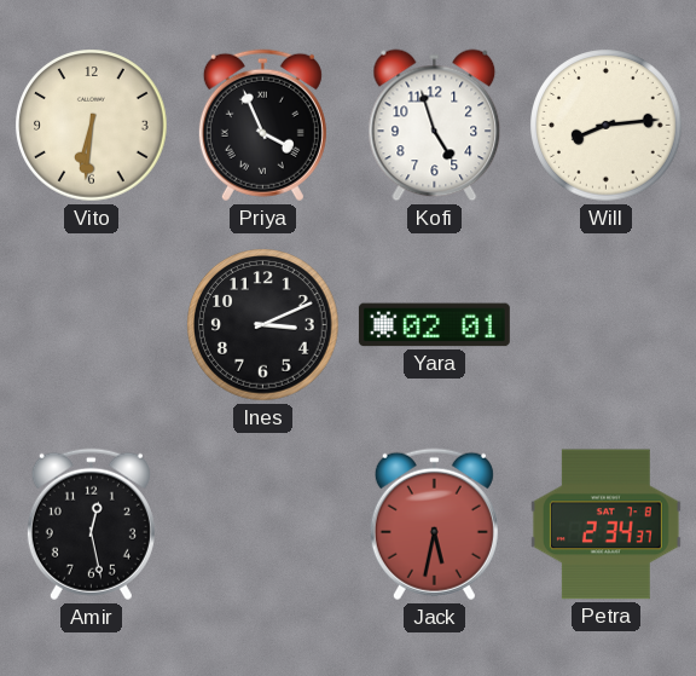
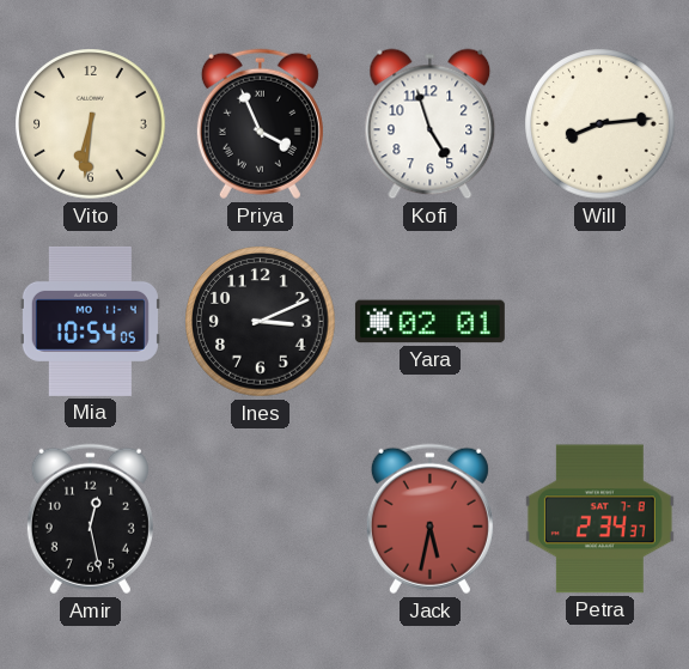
Mia: none -> 10:54 (90, 321)
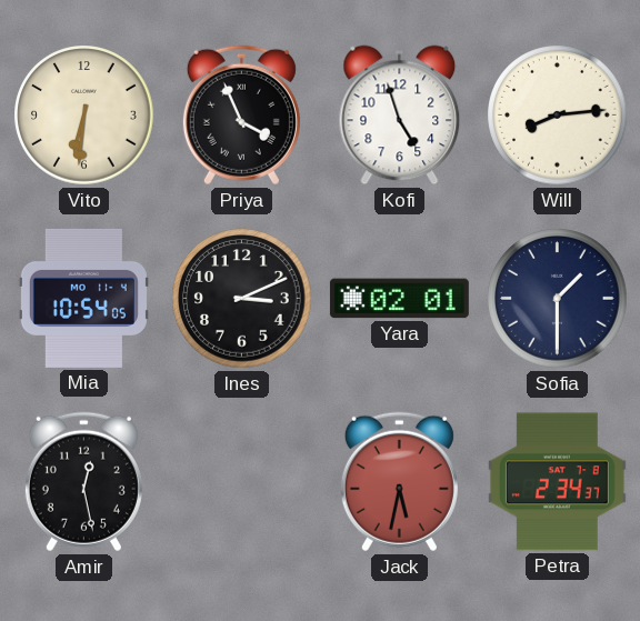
Sofia: none -> 1:30 (558, 299)
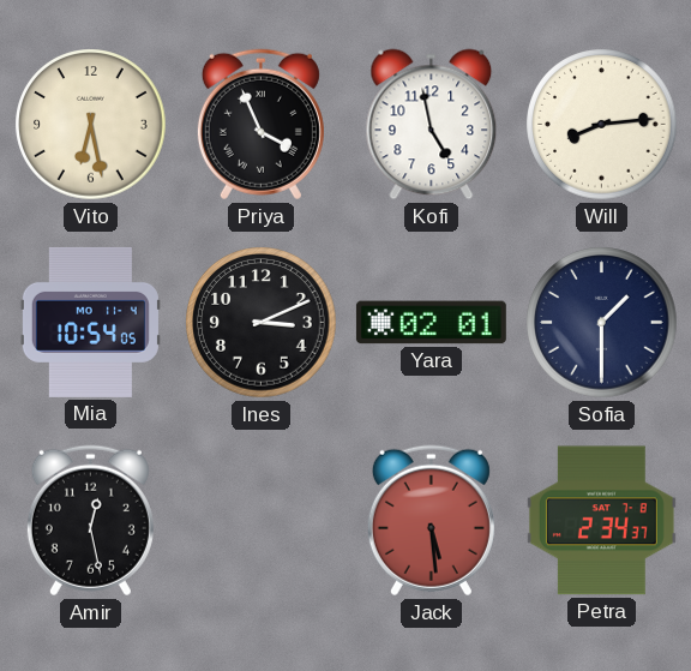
Vito: 6:31 -> 6:28 (91, 125)
Kofi: 4:57 -> 4:58 (432, 125)
Jack: 5:32 -> 5:29 (431, 521)
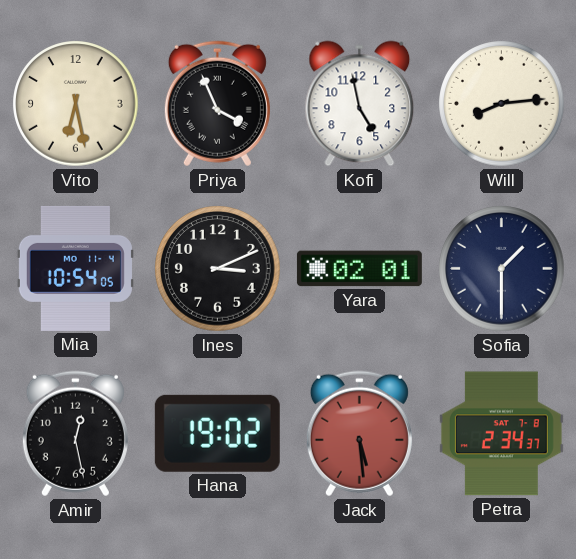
Hana: none -> 19:02 (217, 433)
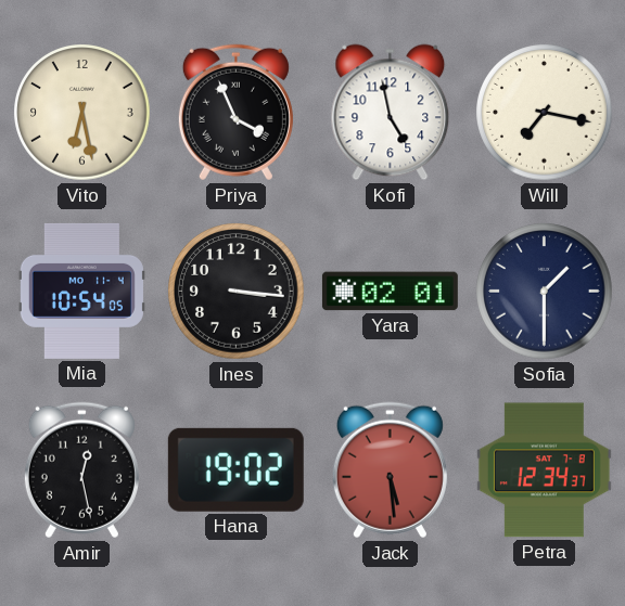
Will: 8:14 -> 7:17 (545, 113)
Ines: 3:11 -> 3:16 (237, 292)
Petra: 2:34 -> 12:34 (544, 470)
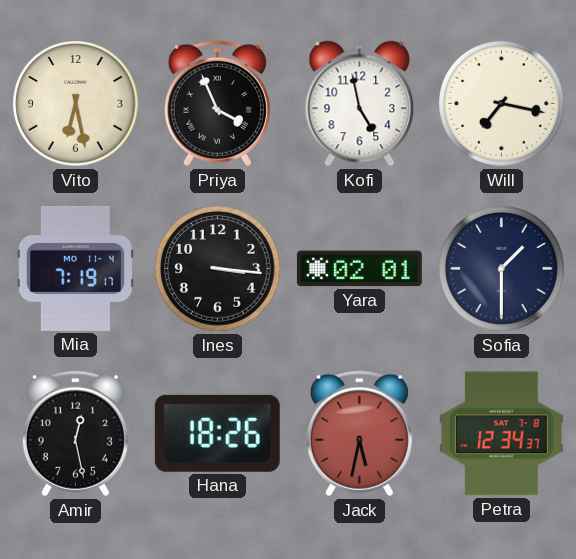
Mia: 10:54 -> 7:19 (75, 268)
Hana: 19:02 -> 18:26 (217, 433)
Jack: 5:29 -> 5:32 (359, 434)
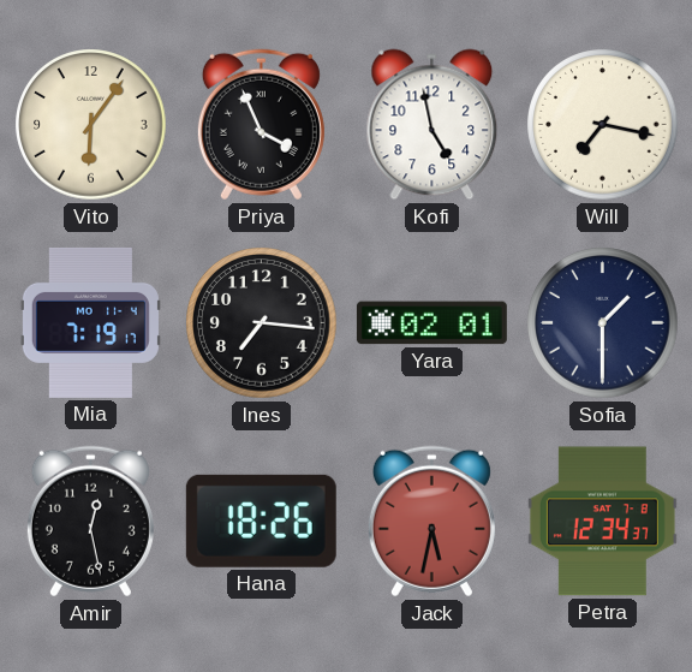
Vito: 6:28 -> 6:06 (91, 125)
Ines: 3:16 -> 7:16 (262, 323)
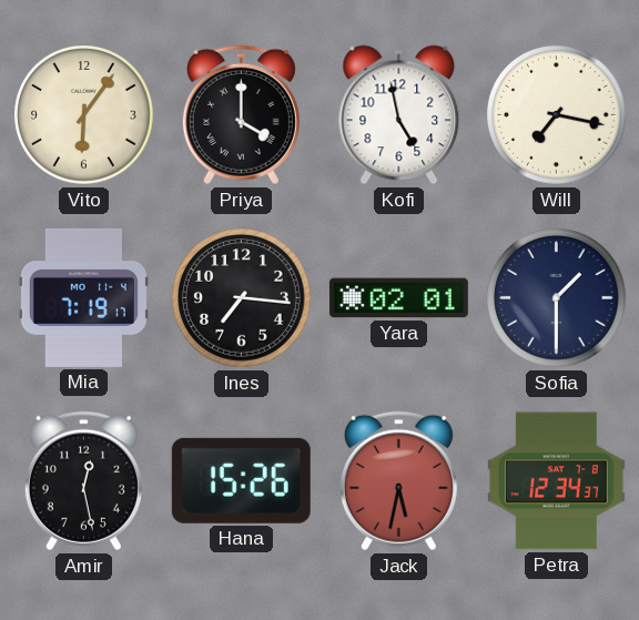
Priya: 3:56 -> 4:00 (241, 115)
Hana: 18:26 -> 15:26 (241, 480)
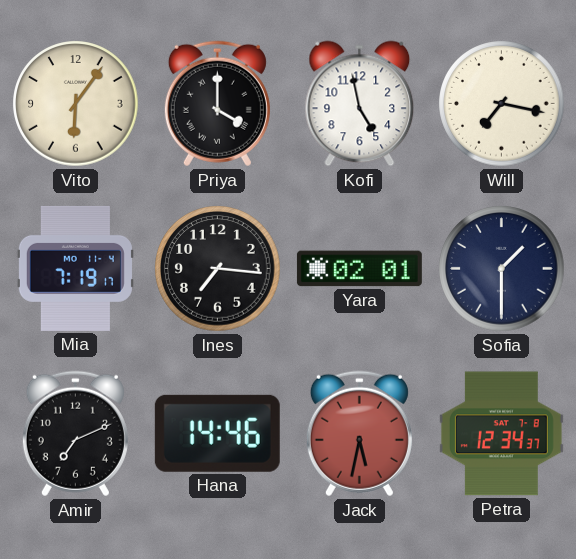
Amir: 12:28 -> 7:11 (75, 434)
Hana: 15:26 -> 14:46 (217, 433)
